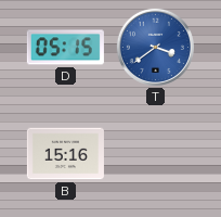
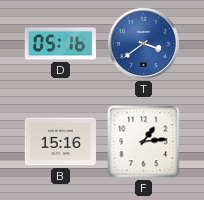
D: 05:15 -> 05:16 (60, 44)
F: none -> 1:14 (144, 142)
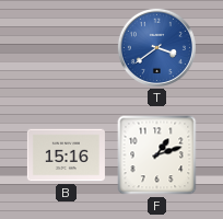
D: 05:16 -> none (60, 44)
F: 1:14 -> 1:12 (157, 155)
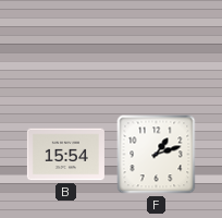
T: 3:39 -> none (156, 47)
B: 15:16 -> 15:54 (65, 155)
